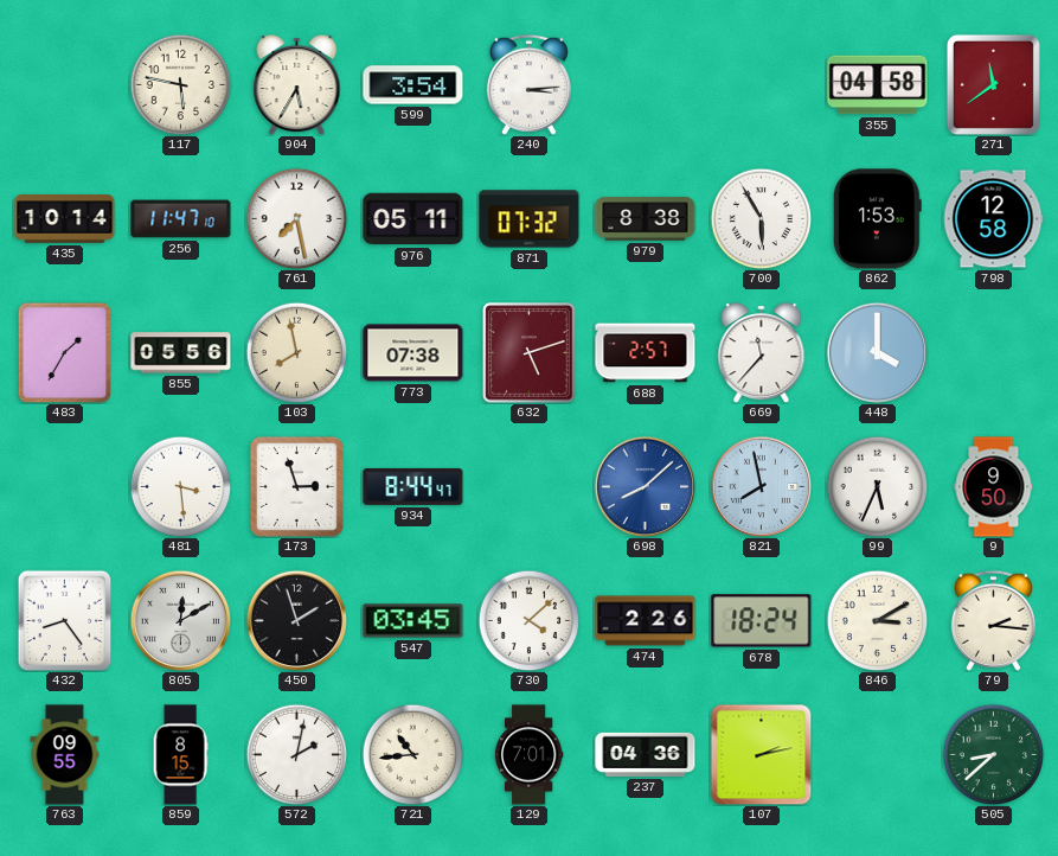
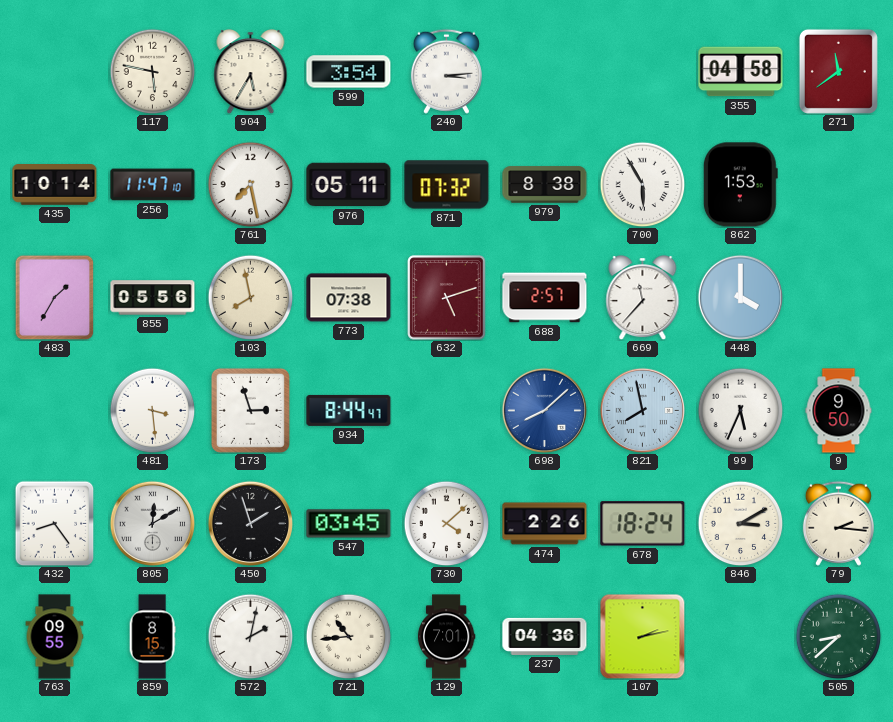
798: 12:58 -> none (993, 219)
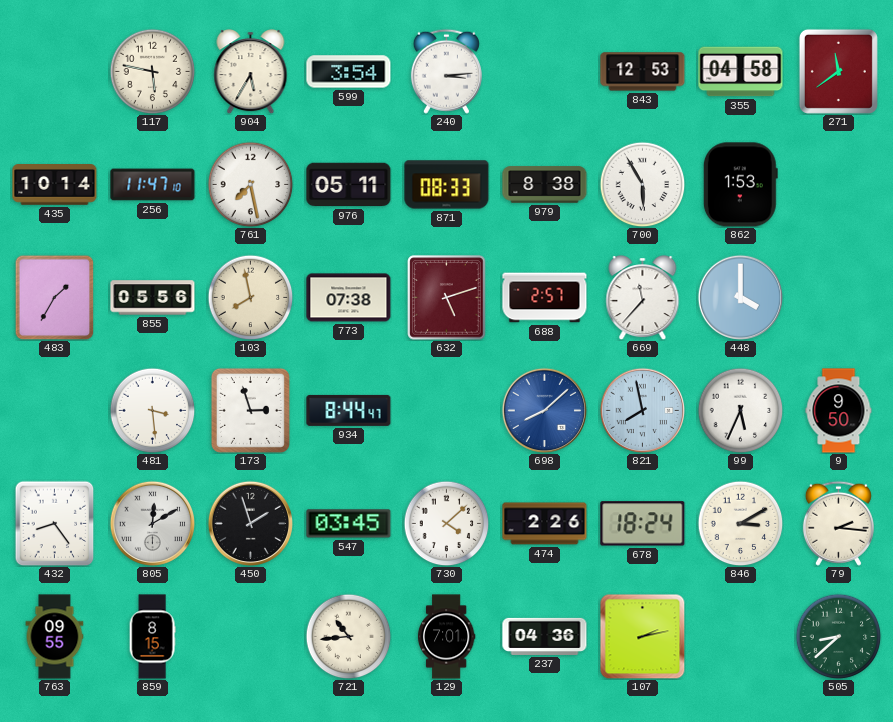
843: none -> 12:53 (643, 72)
871: 07:32 -> 08:33 (447, 185)
572: 2:02 -> none (250, 636)
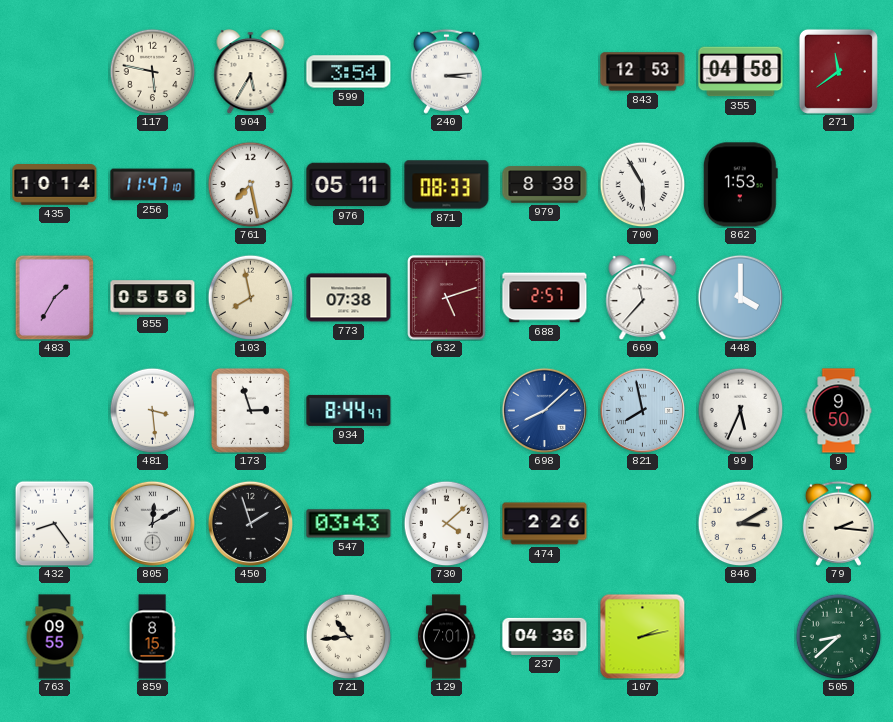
547: 03:45 -> 03:43 (349, 524)
678: 18:24 -> none (643, 524)
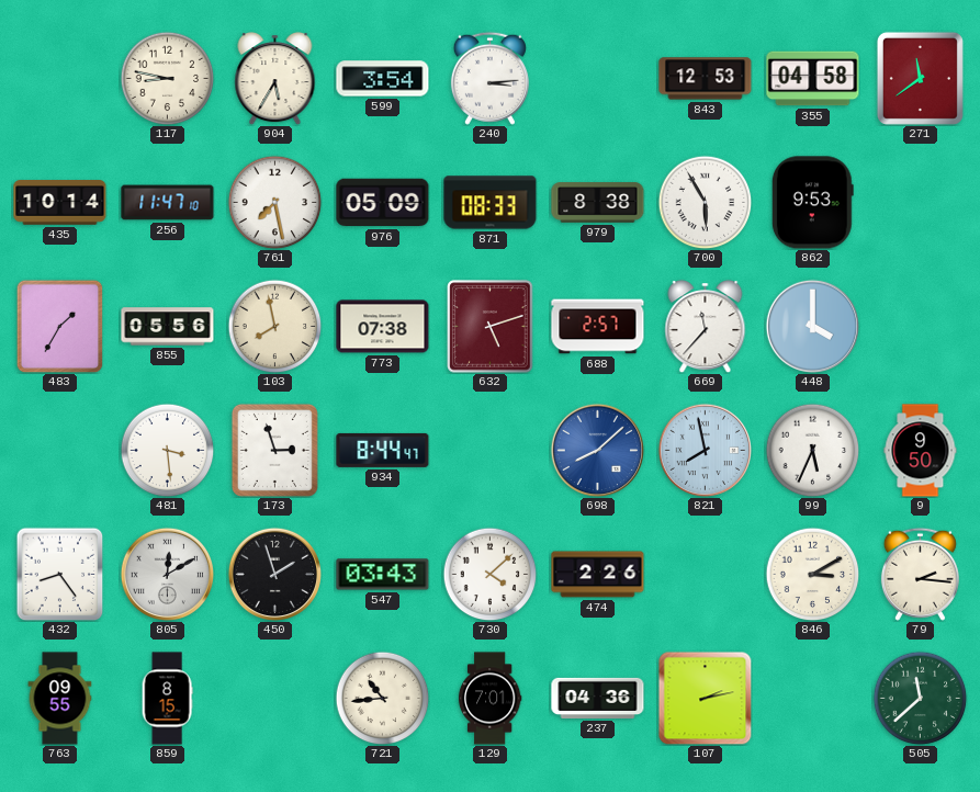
117: 5:47 -> 8:47 (167, 78)
976: 05:11 -> 05:09 (383, 203)
862: 1:53 -> 9:53 (812, 203)
505: 8:38 -> 11:38 (920, 698)
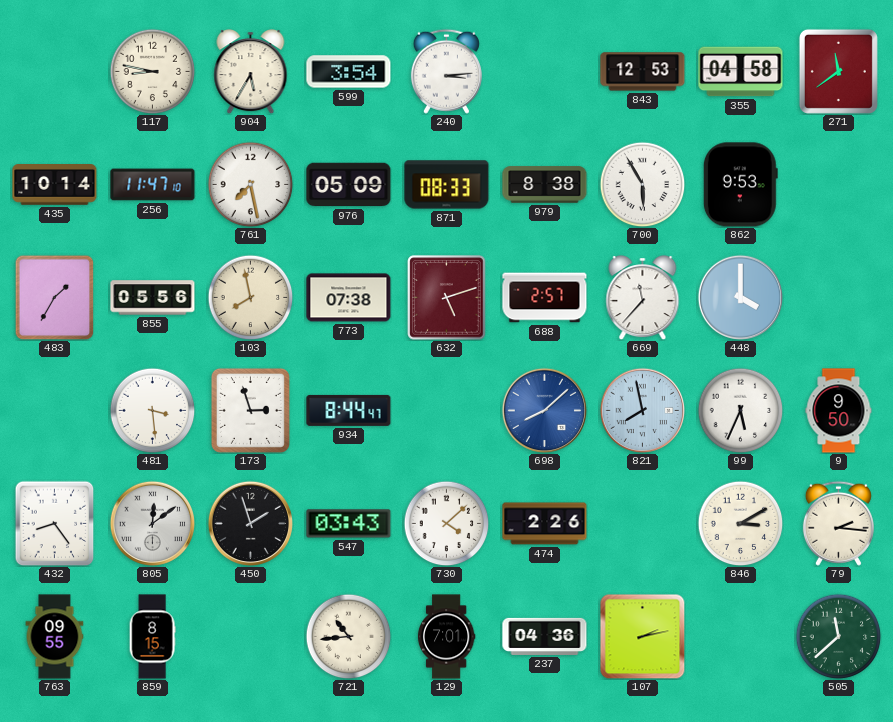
805: 12:10 -> 12:09 (152, 523)
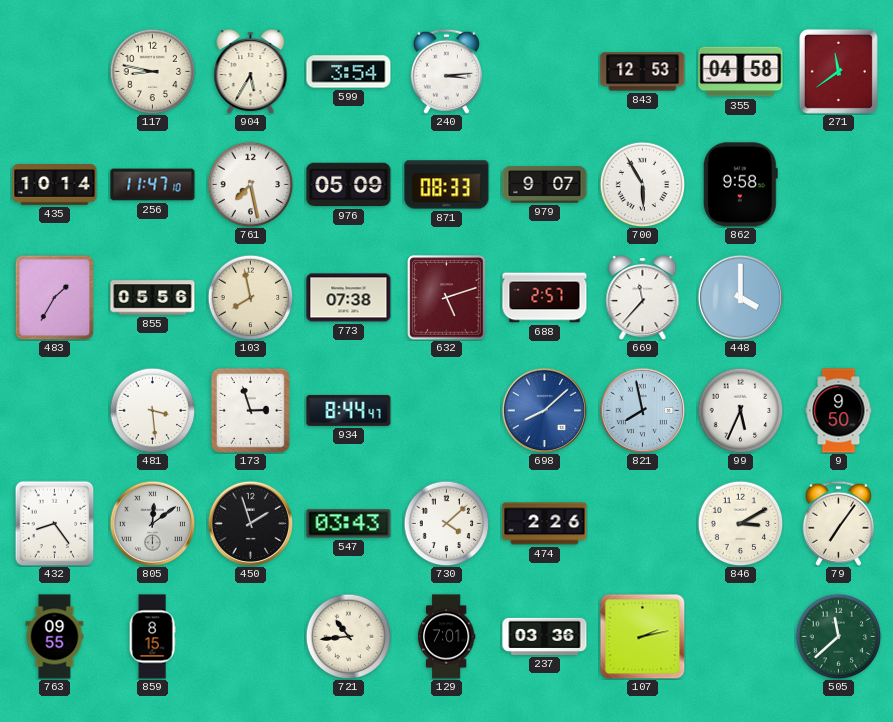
979: 8:38 -> 9:07 (545, 185)
862: 9:53 -> 9:58 (740, 185)
79: 2:16 -> 7:06 (838, 523)
237: 04:36 -> 03:36 (545, 636)
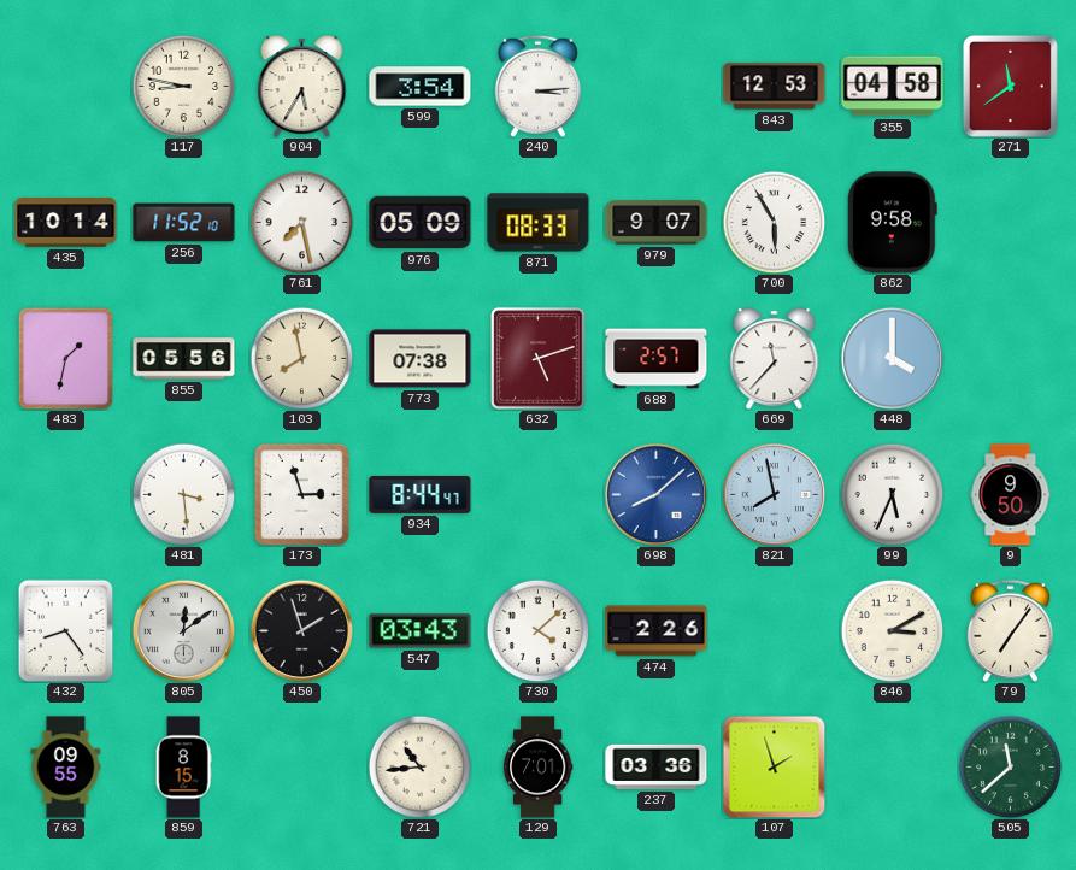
256: 11:47 -> 11:52 (184, 223)
483: 1:35 -> 1:32 (66, 358)
107: 2:13 -> 1:57 (774, 766)
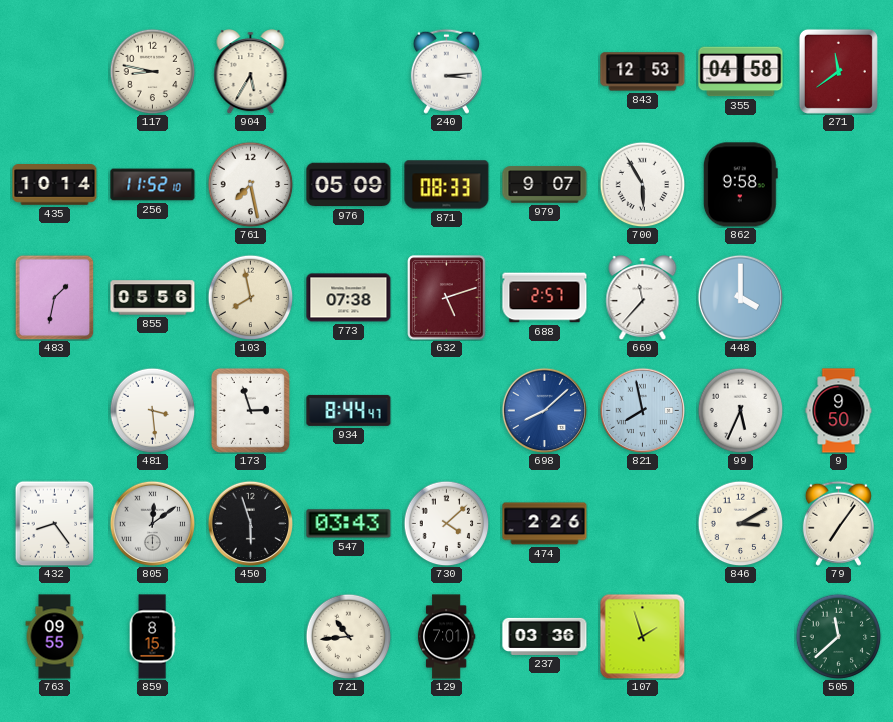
599: 3:54 -> none (421, 87)
450: 1:57 -> 5:57 (250, 523)
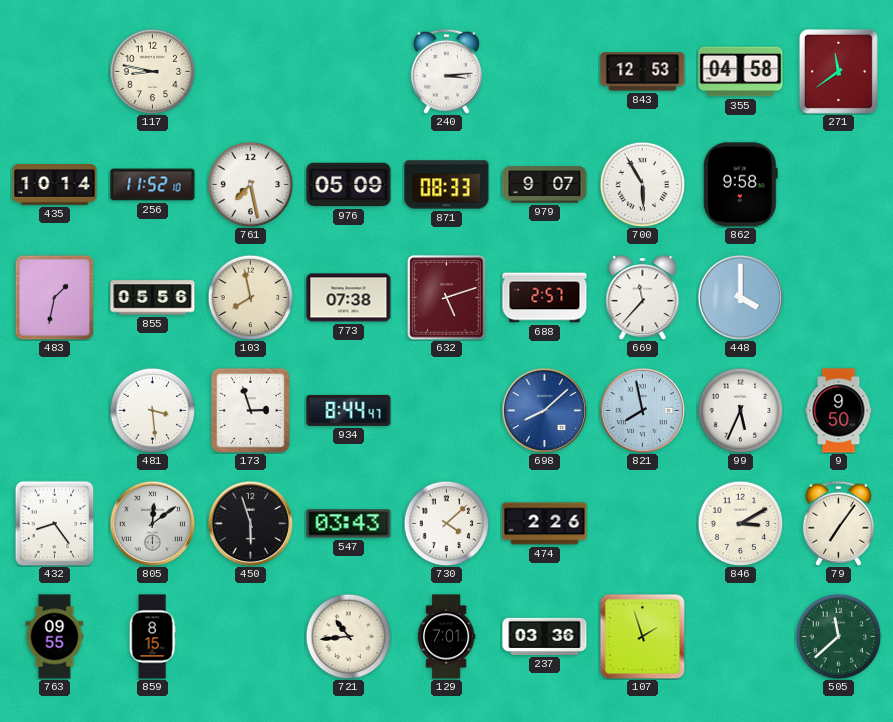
904: 5:35 -> none (251, 72)
